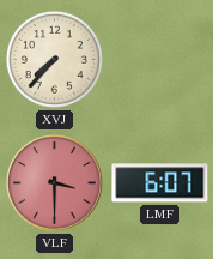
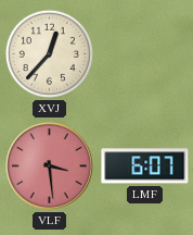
XVJ: 7:37 -> 12:37 (49, 53)
VLF: 3:30 -> 3:29 (50, 166)
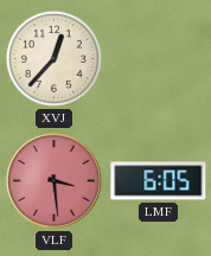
LMF: 6:07 -> 6:05 (159, 181)
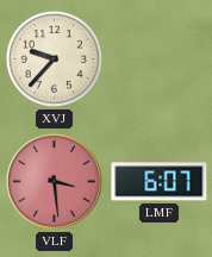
XVJ: 12:37 -> 9:37 (54, 58)
LMF: 6:05 -> 6:07 (160, 182)
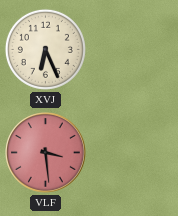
XVJ: 9:37 -> 6:26 (45, 49)
LMF: 6:07 -> none (160, 182)
